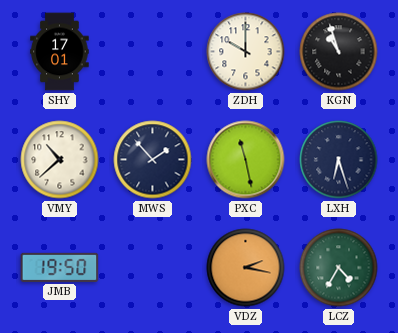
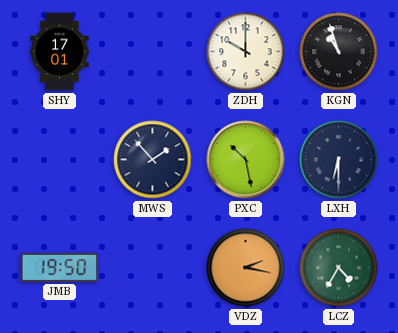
VMY: 10:38 -> none (60, 160)
PXC: 11:28 -> 10:28 (246, 160)
LXH: 6:27 -> 6:30 (339, 160)
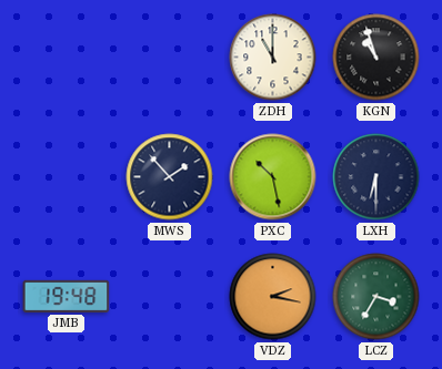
SHY: 17:01 -> none (60, 52)
ZDH: 10:00 -> 11:00 (273, 58)
JMB: 19:50 -> 19:48 (67, 296)
LCZ: 4:35 -> 3:35 (376, 297)
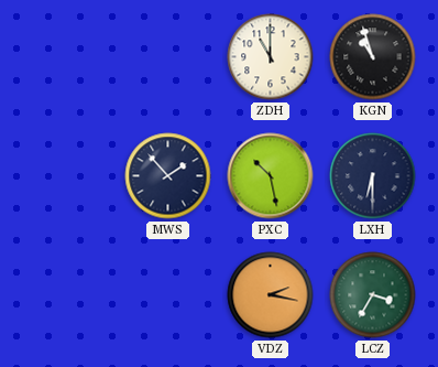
JMB: 19:48 -> none (67, 296)
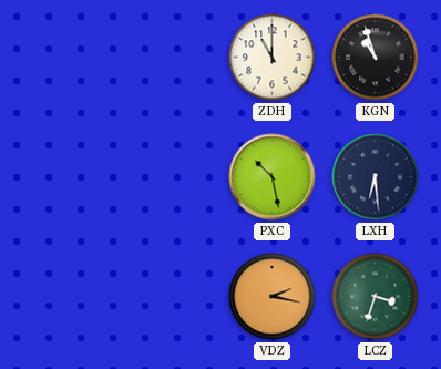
MWS: 1:53 -> none (168, 176)
LXH: 6:30 -> 6:29 (376, 177)
LCZ: 3:35 -> 3:33 (376, 297)
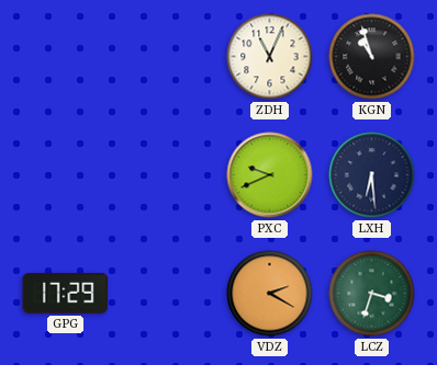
ZDH: 11:00 -> 11:04 (270, 57)
PXC: 10:28 -> 9:41 (270, 175)
GPG: none -> 17:29 (66, 293)
VDZ: 2:17 -> 2:20 (270, 294)
